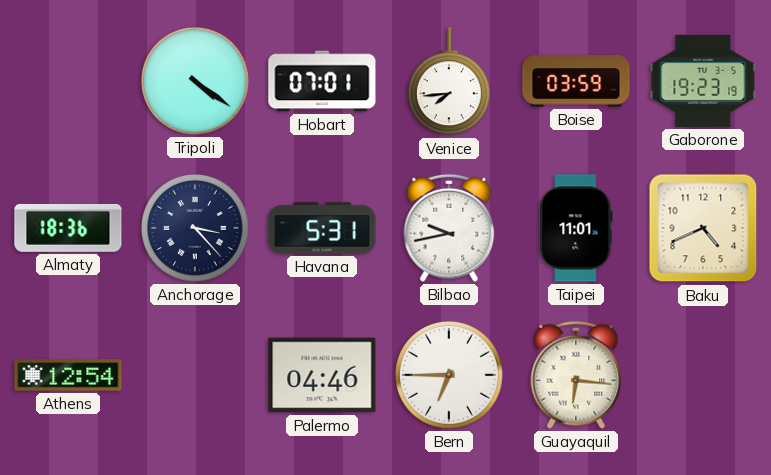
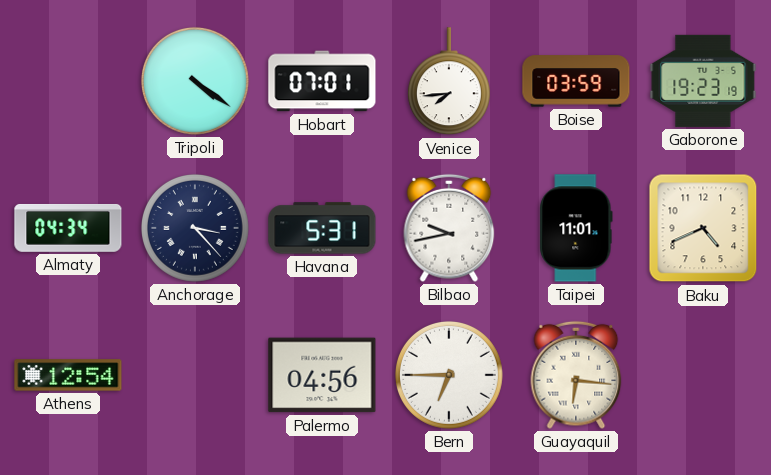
Almaty: 18:36 -> 04:34 (68, 228)
Palermo: 04:46 -> 04:56 (322, 375)
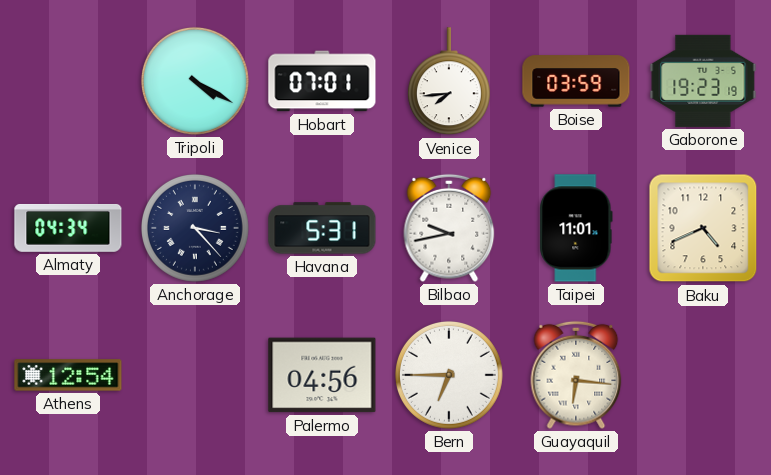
Tripoli: 4:21 -> 4:20 (195, 81)
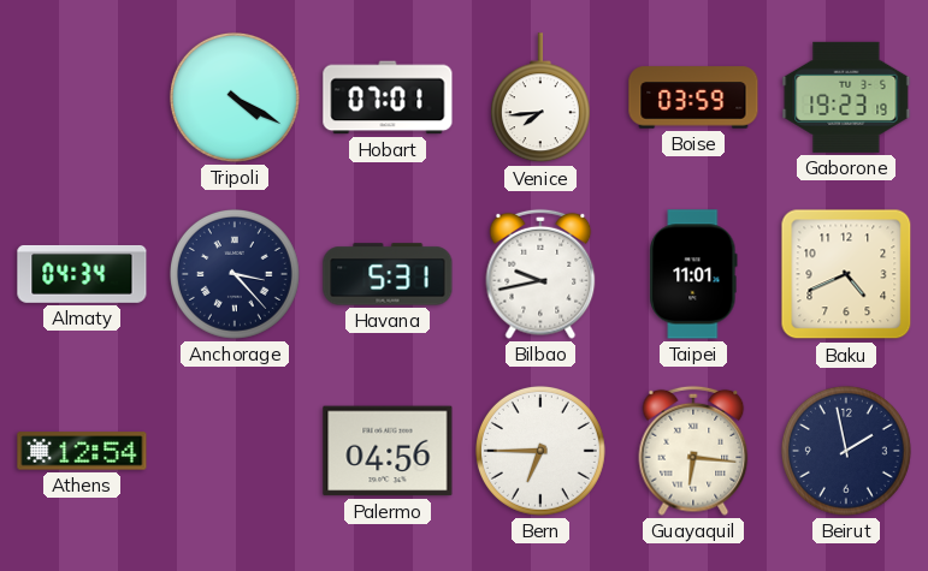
Beirut: none -> 1:58 (846, 451)
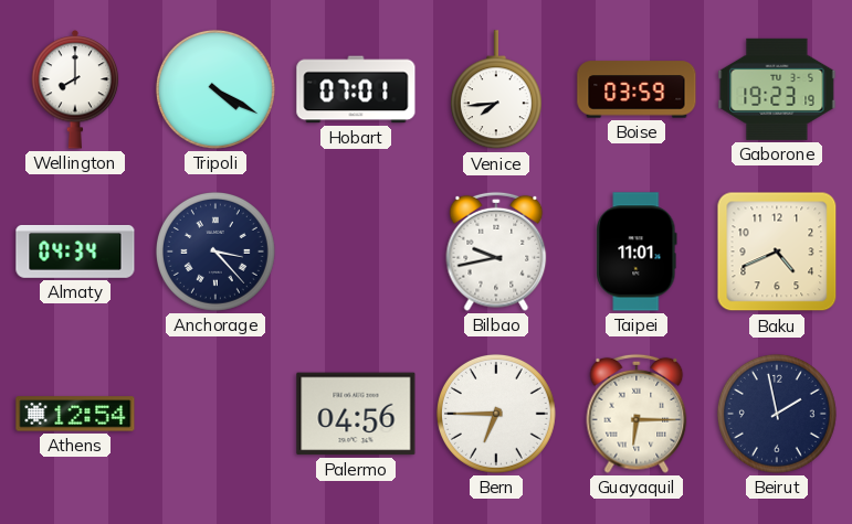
Wellington: none -> 8:00 (75, 89)
Havana: 5:31 -> none (388, 274)
Guayaquil: 6:16 -> 6:15 (637, 414)
